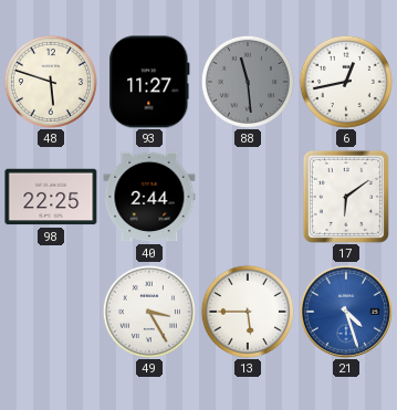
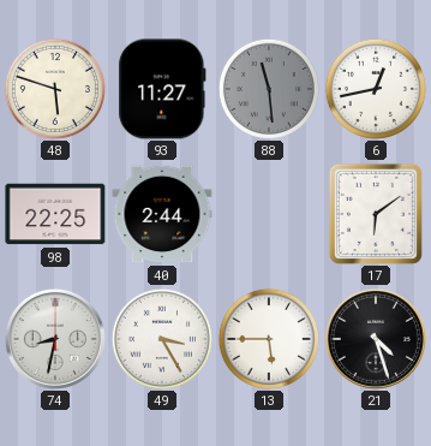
74: none -> 8:32 (55, 339)
21 dial: blue -> black (376, 339)
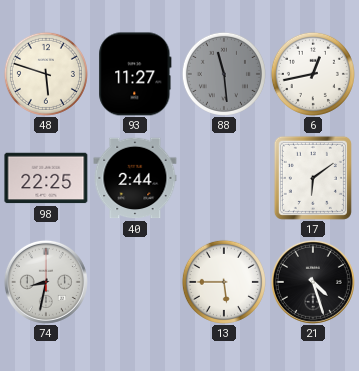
49: 3:25 -> none (162, 339)
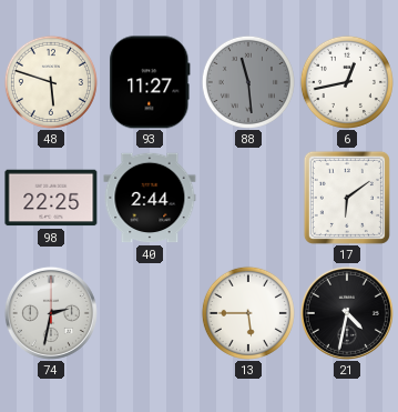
74: 8:32 -> 2:32 (51, 313)
21: 4:27 -> 4:32 (347, 313)
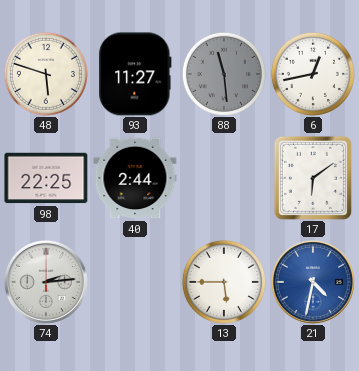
74: 2:32 -> 2:14 (46, 282)
21 dial: black -> blue (313, 282)
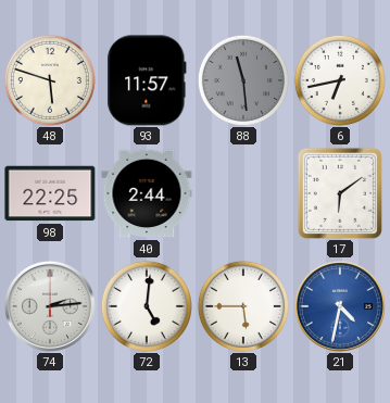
93: 11:27 -> 11:57 (147, 80)
6: 12:43 -> 6:43 (340, 80)
72: none -> 5:01 (147, 306)
